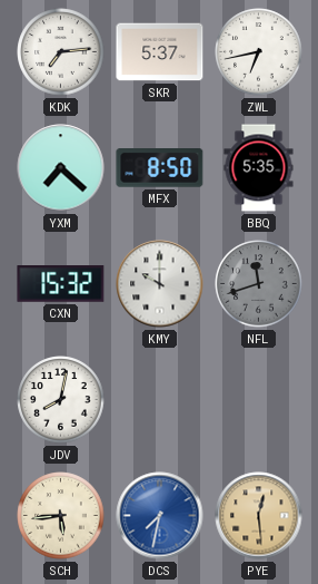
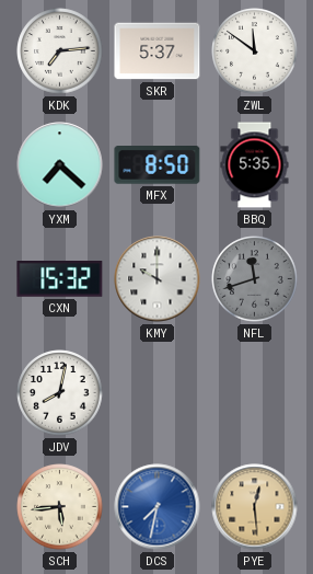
ZWL: 6:43 -> 11:51 (255, 51)
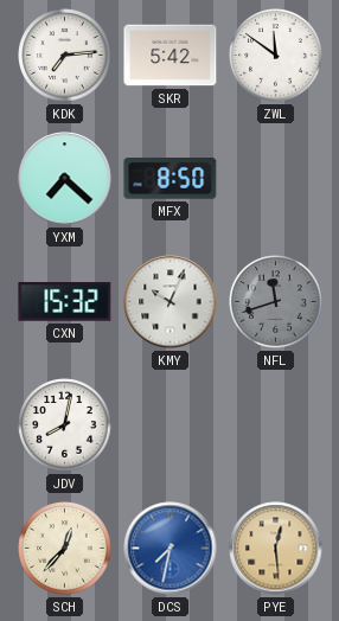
SKR: 5:37 -> 5:42 (171, 56)
BBQ: 5:35 -> none (255, 165)
KMY: 10:00 -> 10:04 (171, 302)
SCH: 5:44 -> 12:37 (65, 549)
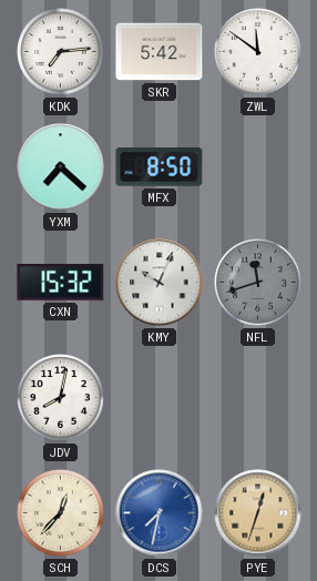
PYE: 12:29 -> 12:33 (258, 513)
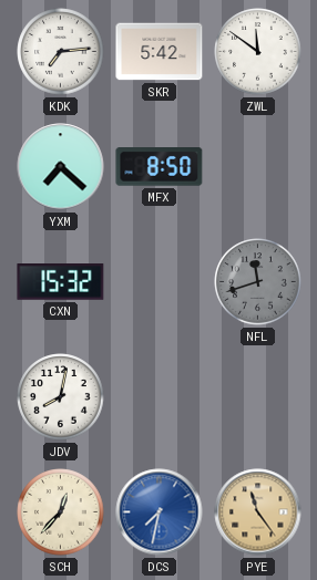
KMY: 10:04 -> none (160, 283)
PYE: 12:33 -> 11:24 (258, 512)
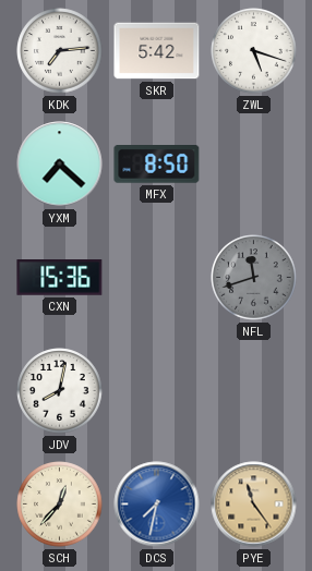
ZWL: 11:51 -> 5:18 (254, 51)
CXN: 15:32 -> 15:36 (60, 278)
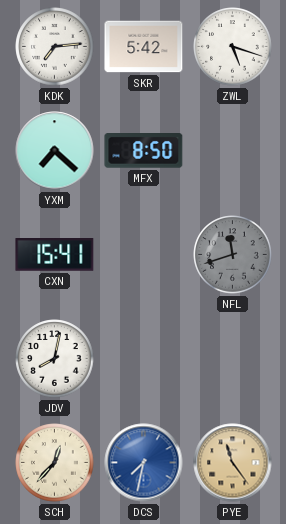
CXN: 15:36 -> 15:41 (55, 255)
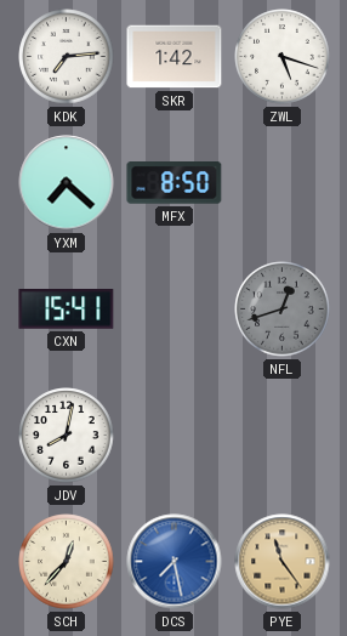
SKR: 5:42 -> 1:42 (175, 57)
NFL: 11:42 -> 12:42 (283, 310)
DCS: 7:32 -> 7:28 (175, 562)
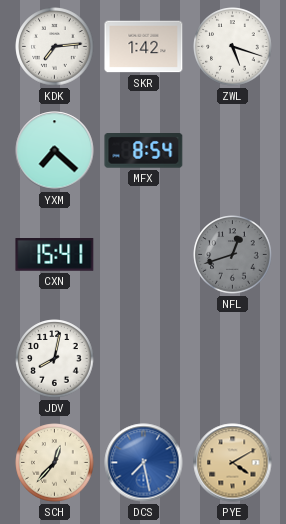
MFX: 8:50 -> 8:54 (144, 151)
PYE: 11:24 -> 4:10 (233, 463)
